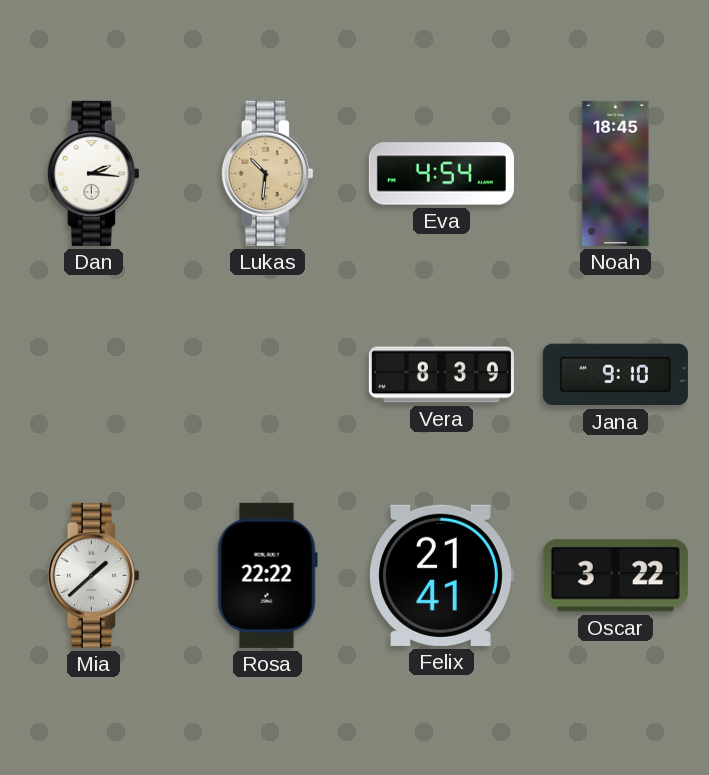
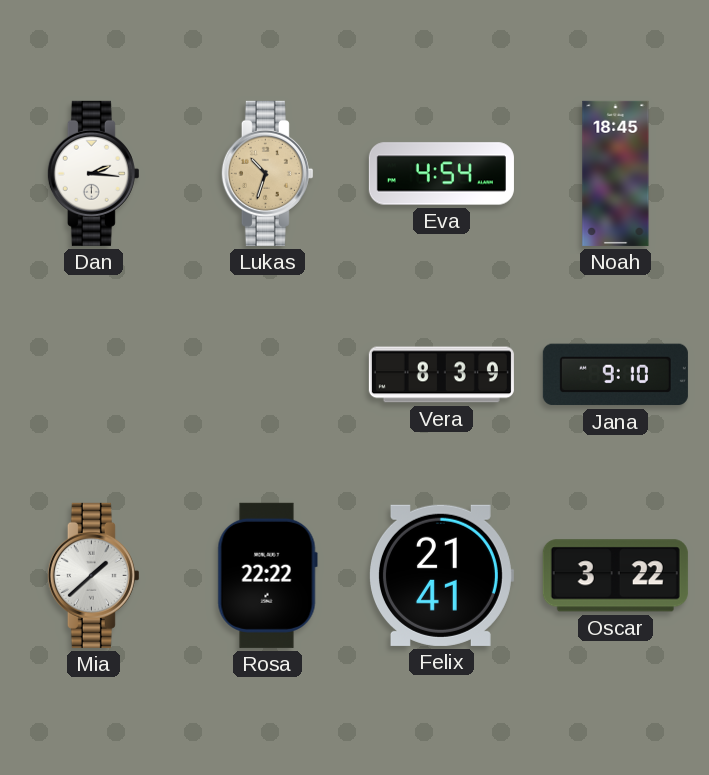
Lukas: 10:31 -> 10:33 (267, 173)
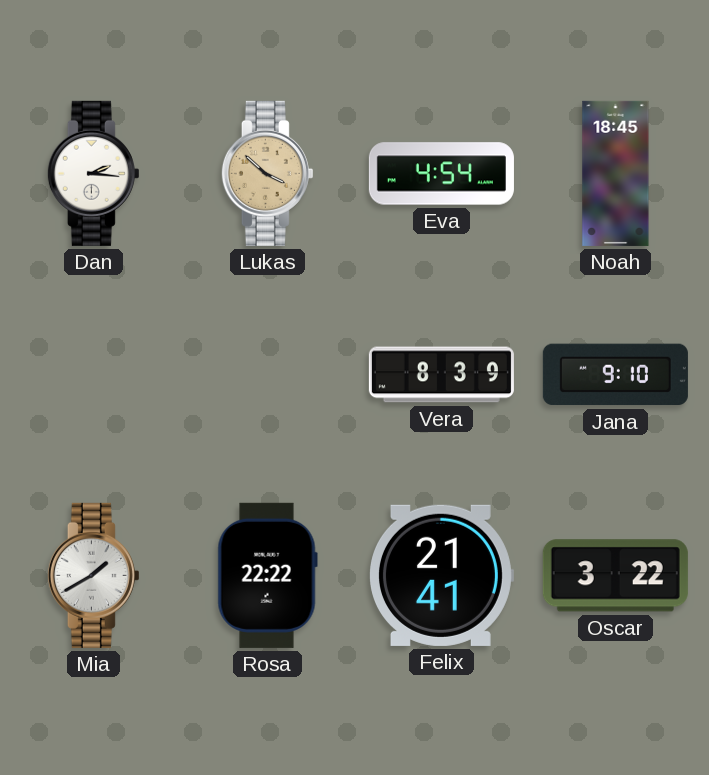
Lukas: 10:33 -> 3:52 (267, 173)
Mia: 1:38 -> 1:40 (93, 575)
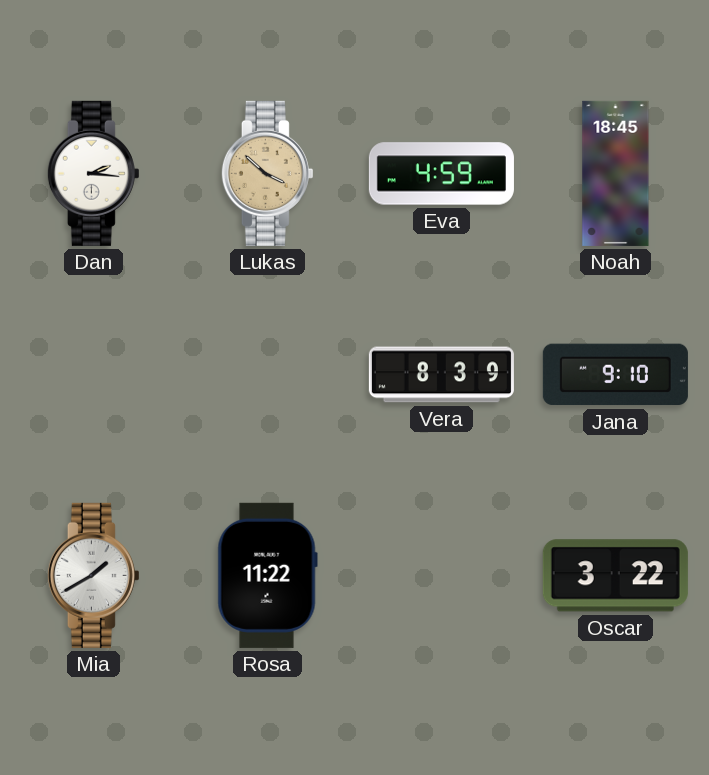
Eva: 4:54 -> 4:59 (441, 174)
Rosa: 22:22 -> 11:22 (267, 575)
Felix: 21:41 -> none (442, 575)
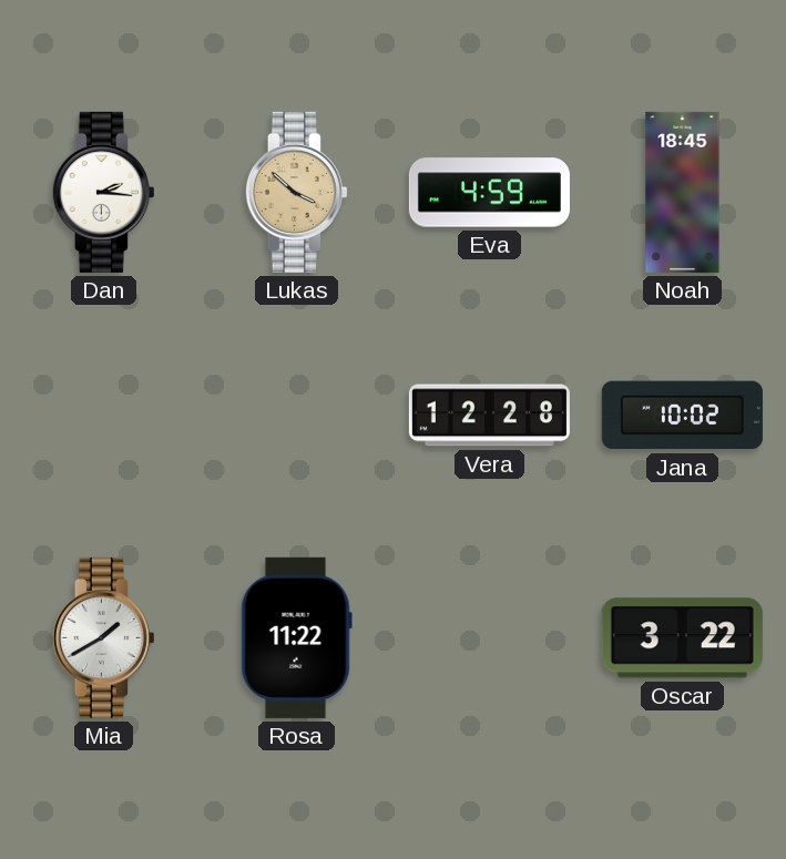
Vera: 8:39 -> 12:28 (489, 416)
Jana: 9:10 -> 10:02 (682, 416)
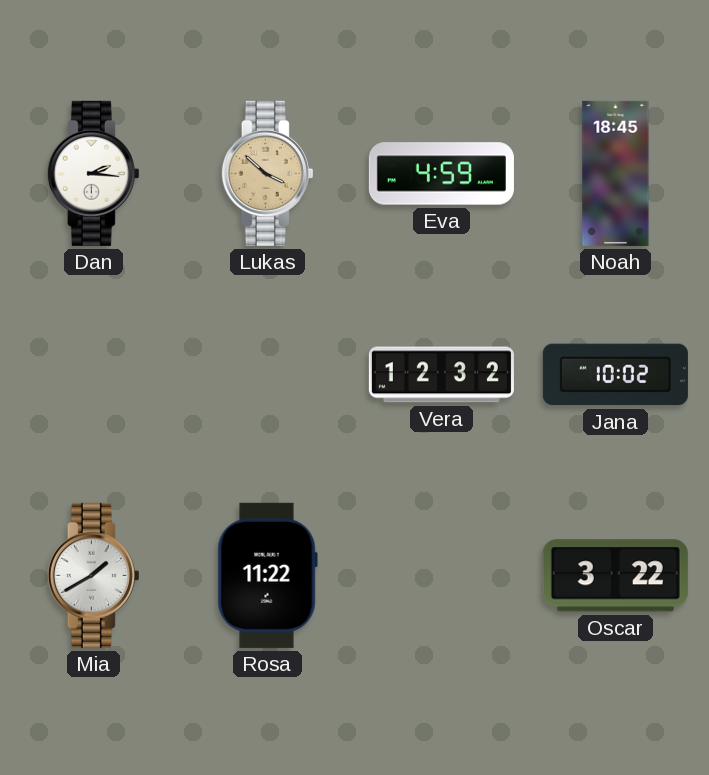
Vera: 12:28 -> 12:32 (441, 375)
